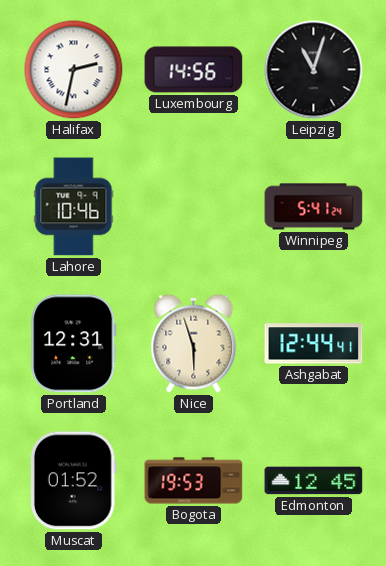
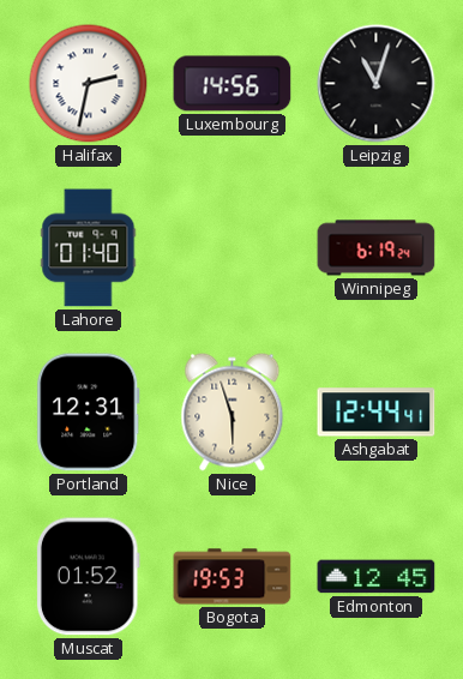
Lahore: 10:46 -> 01:40 (89, 248)
Winnipeg: 5:41 -> 6:19 (377, 248)
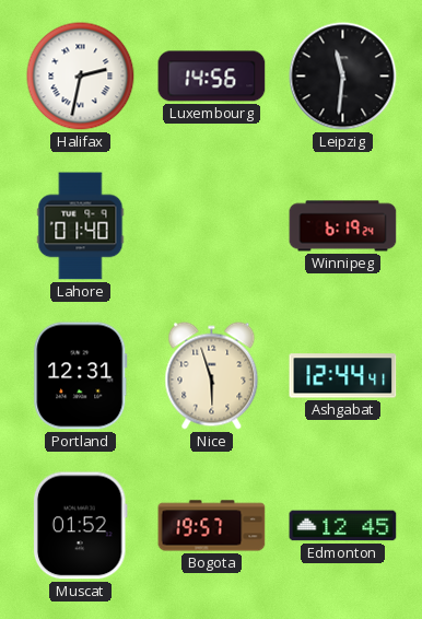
Leipzig: 11:03 -> 11:31 (343, 77)
Bogota: 19:53 -> 19:57 (212, 526)
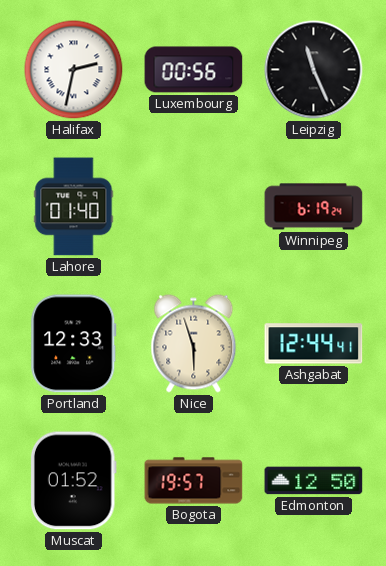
Luxembourg: 14:56 -> 00:56 (194, 70)
Leipzig: 11:31 -> 11:26 (314, 70)
Portland: 12:31 -> 12:33 (74, 344)
Edmonton: 12:45 -> 12:50 (314, 481)
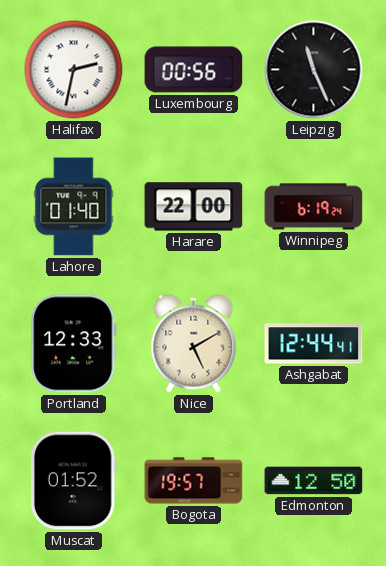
Harare: none -> 22:00 (194, 207)
Nice: 5:57 -> 5:10 (194, 344)
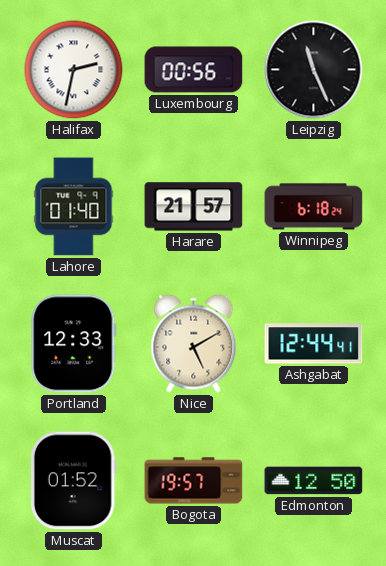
Harare: 22:00 -> 21:57 (194, 207)
Winnipeg: 6:19 -> 6:18 (314, 207)
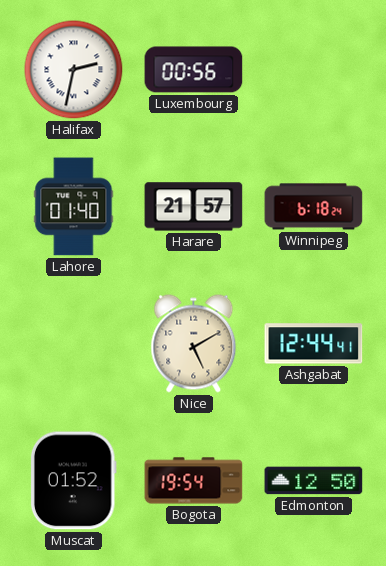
Leipzig: 11:26 -> none (314, 70)
Portland: 12:33 -> none (74, 344)
Bogota: 19:57 -> 19:54 (194, 481)
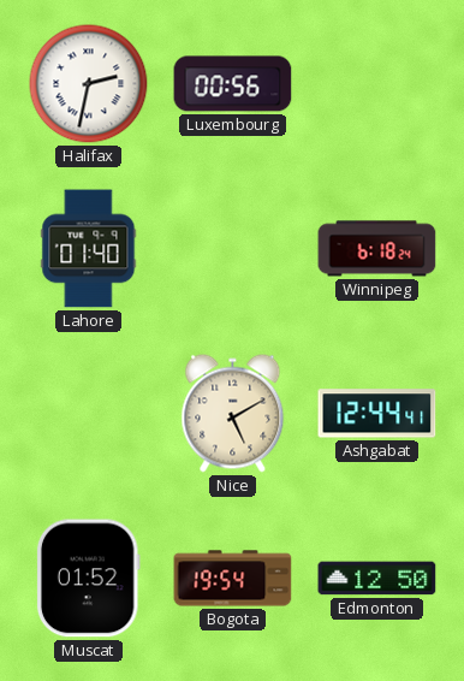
Harare: 21:57 -> none (194, 207)
